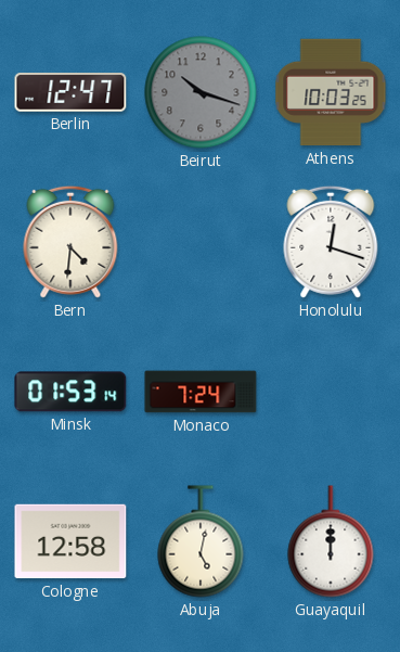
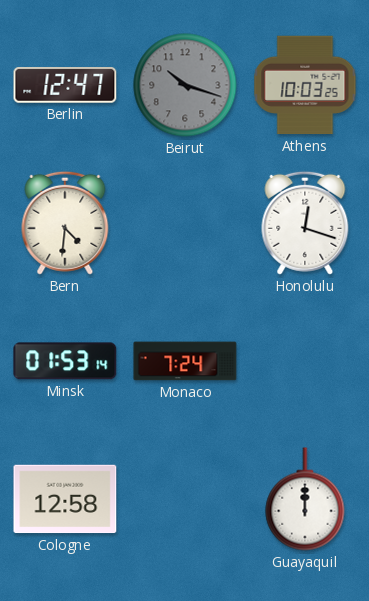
Abuja: 5:02 -> none (201, 541)
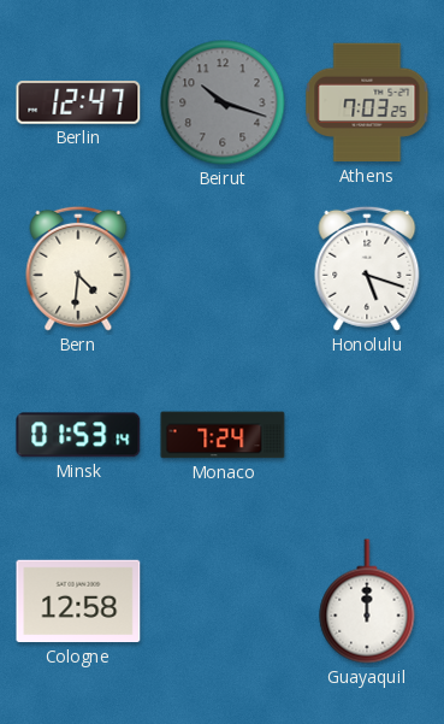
Athens: 10:03 -> 7:03 (367, 102)
Honolulu: 12:18 -> 5:18 (367, 269)
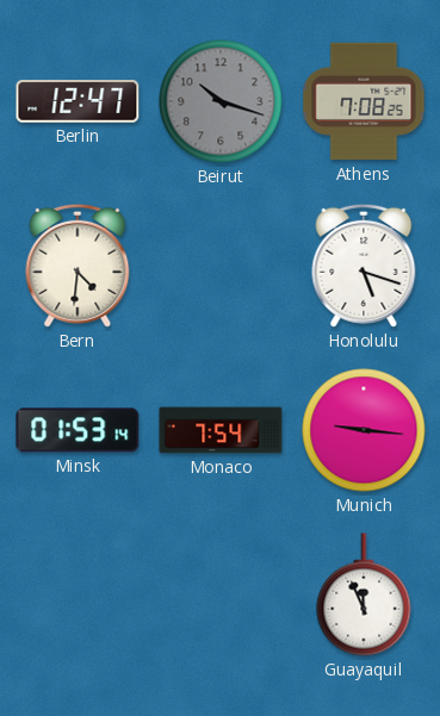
Athens: 7:03 -> 7:08 (364, 101)
Monaco: 7:24 -> 7:54 (221, 430)
Munich: none -> 9:16 (364, 430)
Cologne: 12:58 -> none (78, 601)
Guayaquil: 12:00 -> 11:56 (364, 594)
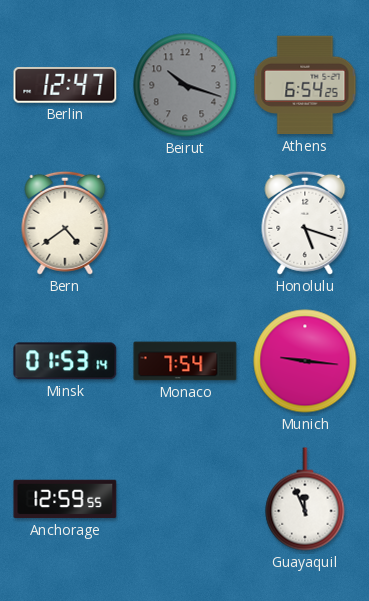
Athens: 7:08 -> 6:54 (305, 85)
Bern: 4:31 -> 4:39 (65, 223)
Anchorage: none -> 12:59 (65, 499)
